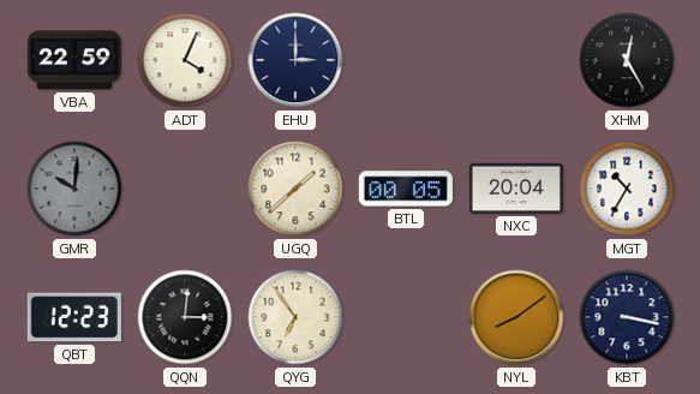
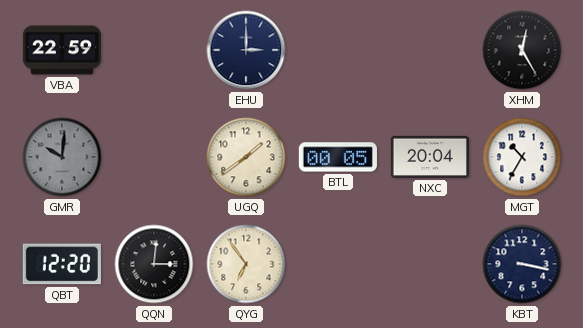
ADT: 4:04 -> none (185, 60)
UGQ: 1:38 -> 1:39 (246, 157)
QBT: 12:23 -> 12:20 (62, 264)
NYL: 8:09 -> none (516, 317)
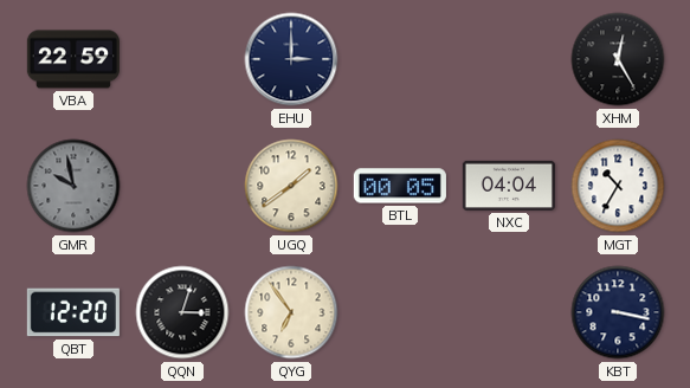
GMR: 10:01 -> 9:58 (73, 186)
NXC: 20:04 -> 04:04 (509, 186)
QQN: 3:01 -> 3:03 (182, 312)
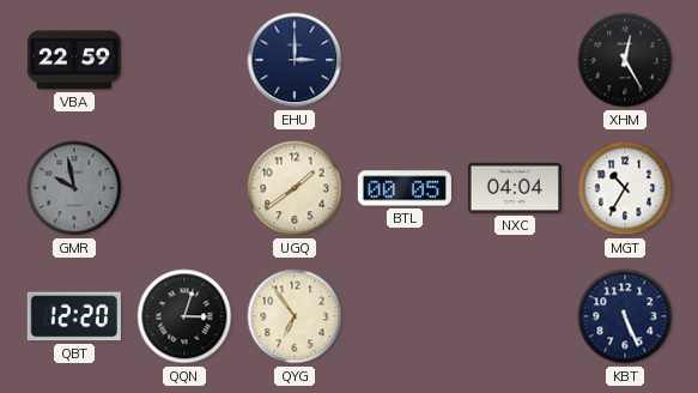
KBT: 3:17 -> 5:26 (625, 316)
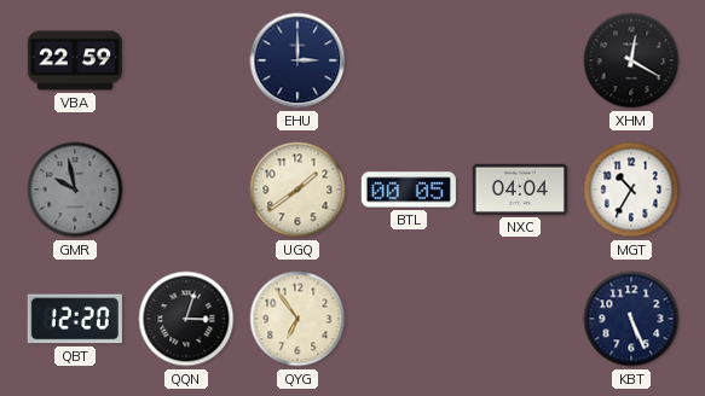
XHM: 12:25 -> 12:20 (631, 60)
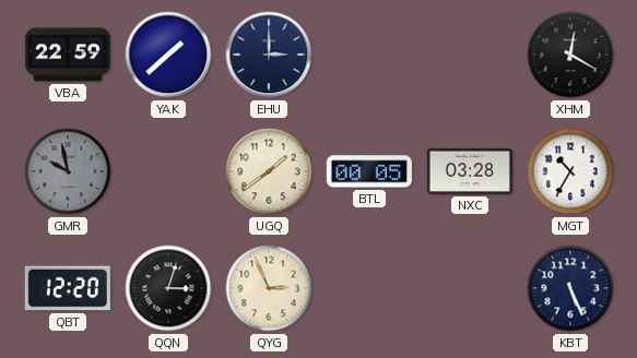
YAK: none -> 1:38 (168, 55)
NXC: 04:04 -> 03:28 (470, 171)
QYG: 6:54 -> 2:56 (269, 288)
